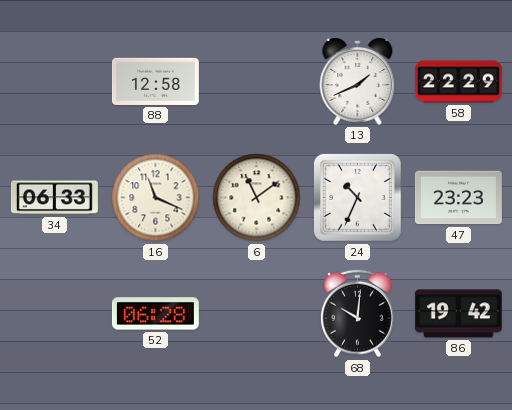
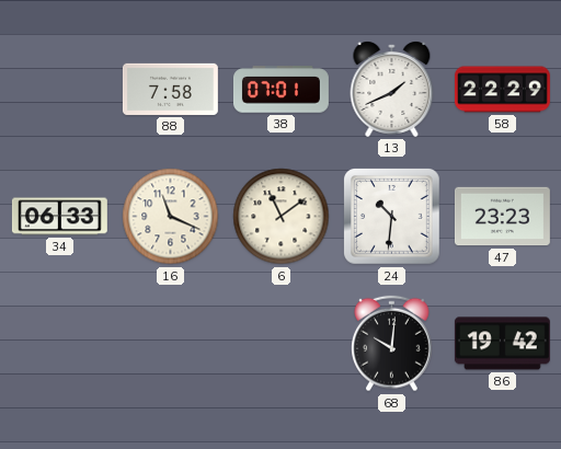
88: 12:58 -> 7:58 (170, 89)
38: none -> 07:01 (280, 90)
24: 10:34 -> 10:31 (392, 217)
52: 06:28 -> none (155, 314)
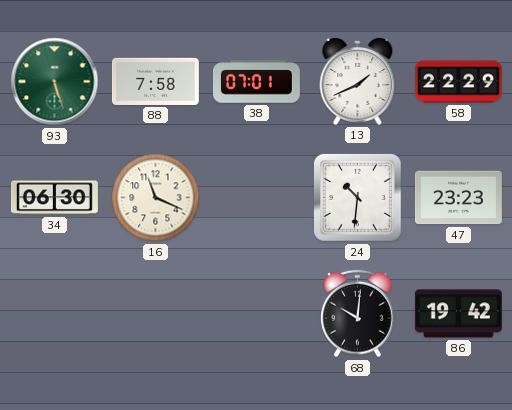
93: none -> 5:27 (55, 82)
34: 06:33 -> 06:30 (54, 198)
6: 11:09 -> none (282, 217)
